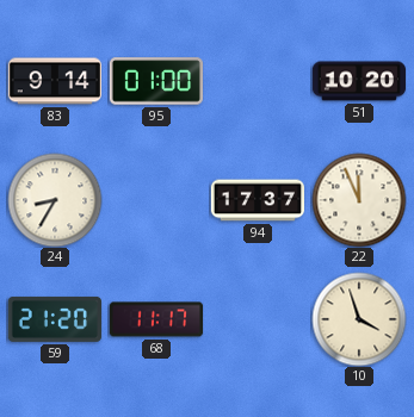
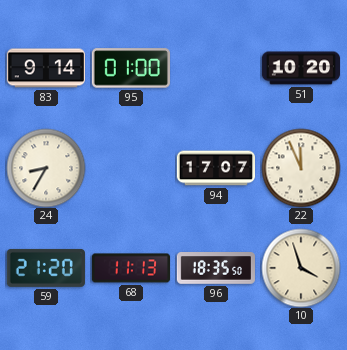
94: 17:37 -> 17:07 (215, 168)
68: 11:17 -> 11:13 (130, 268)
96: none -> 18:35 (215, 268)
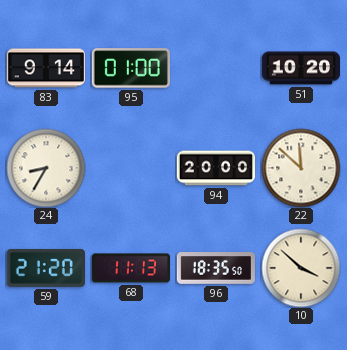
94: 17:07 -> 20:00 (215, 168)
22: 11:56 -> 11:52 (301, 168)
10: 3:57 -> 3:52 (301, 268)
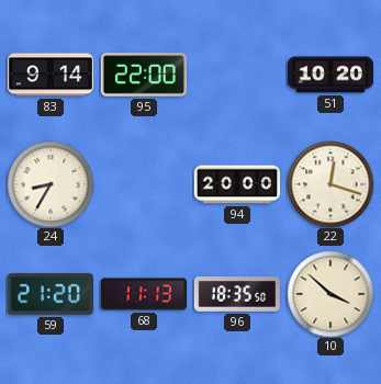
95: 01:00 -> 22:00 (143, 75)
22: 11:52 -> 12:18 (330, 184)
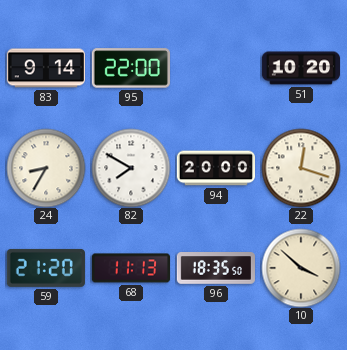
82: none -> 7:50 (131, 168)
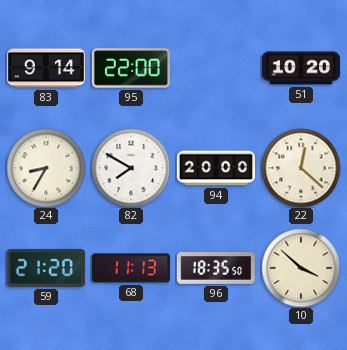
22: 12:18 -> 12:22 (301, 168)
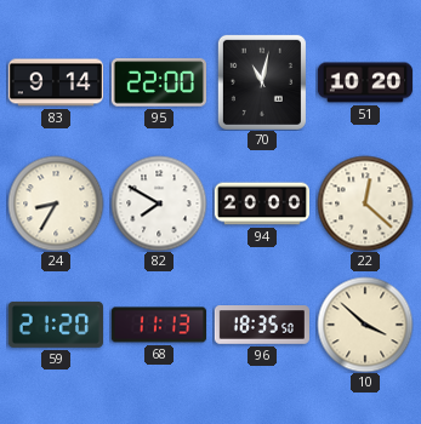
70: none -> 11:02 (262, 82)
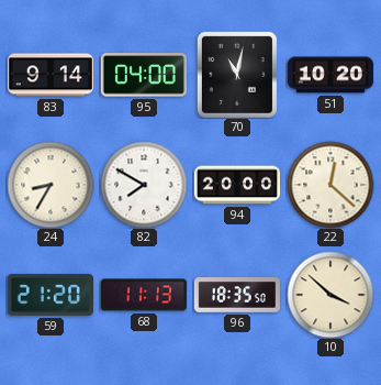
95: 22:00 -> 04:00 (143, 75)
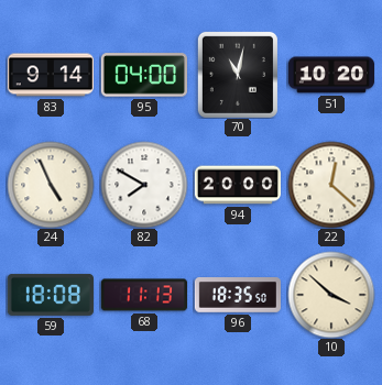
24: 8:35 -> 4:56 (51, 185)
59: 21:20 -> 18:08 (51, 295)
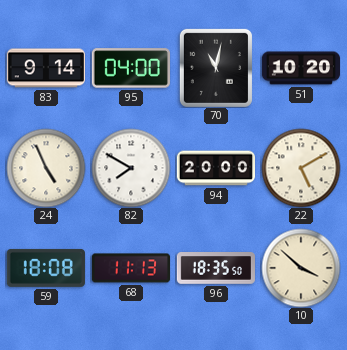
22: 12:22 -> 5:10 (301, 168)
